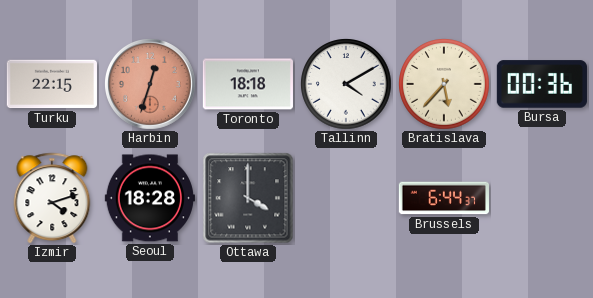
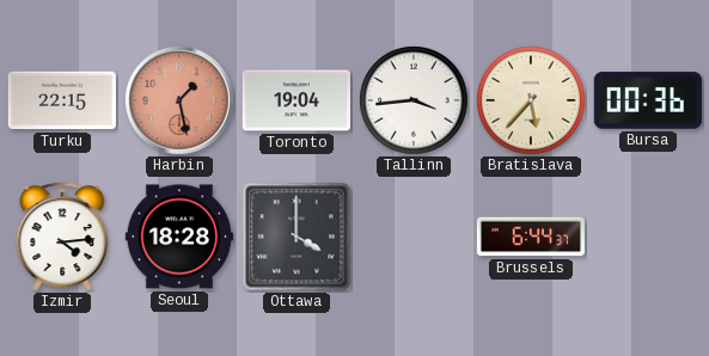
Harbin: 12:33 -> 1:28 (181, 102)
Toronto: 18:18 -> 19:04 (297, 100)
Tallinn: 4:10 -> 3:44 (414, 100)
Izmir: 4:12 -> 4:14 (62, 237)
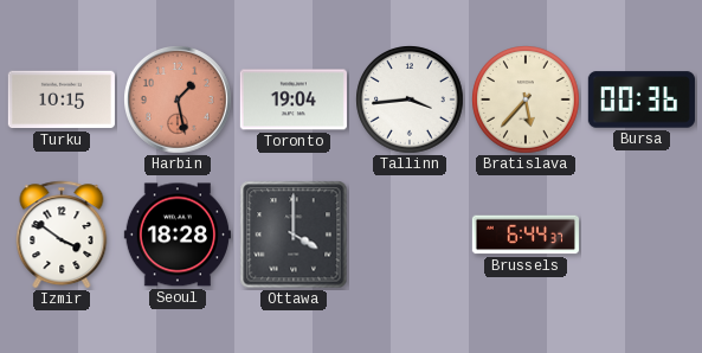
Turku: 22:15 -> 10:15 (62, 100)
Izmir: 4:14 -> 3:51 (62, 235)
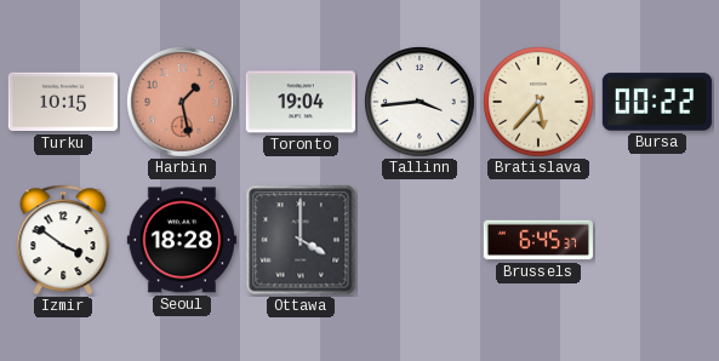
Bursa: 00:36 -> 00:22 (657, 102)
Brussels: 6:44 -> 6:45 (538, 240)
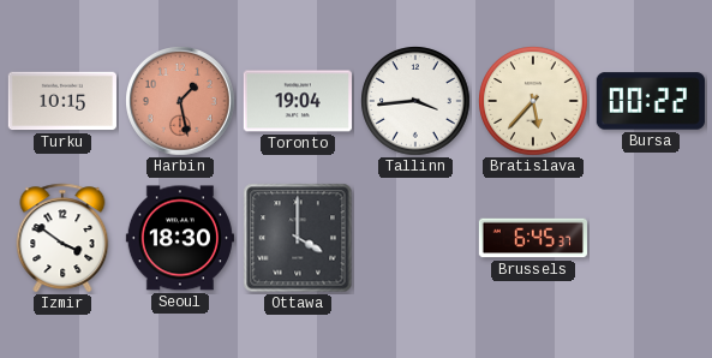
Seoul: 18:28 -> 18:30 (180, 238)
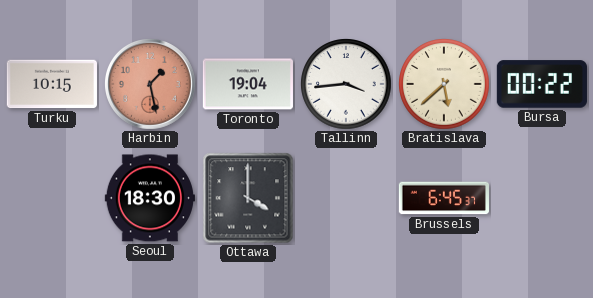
Bratislava: 5:37 -> 5:38 (444, 84)
Izmir: 3:51 -> none (62, 238)
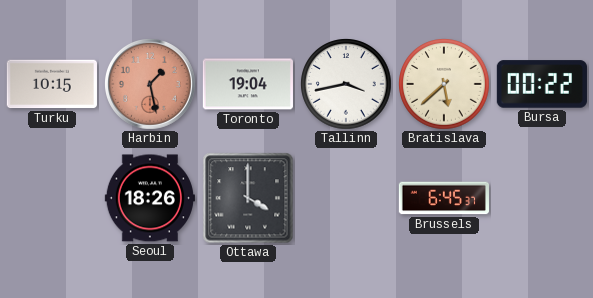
Tallinn: 3:44 -> 3:43 (346, 84)
Seoul: 18:30 -> 18:26 (150, 198)
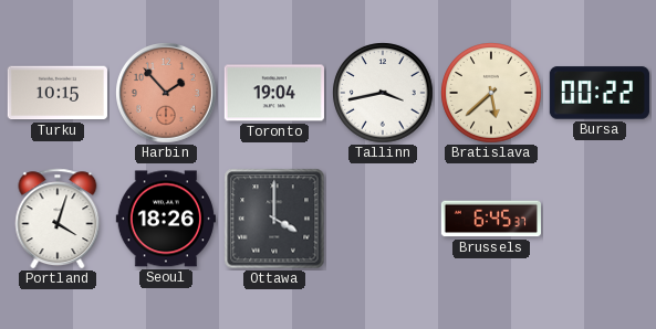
Harbin: 1:28 -> 1:53 (167, 94)
Portland: none -> 4:03 (58, 219)
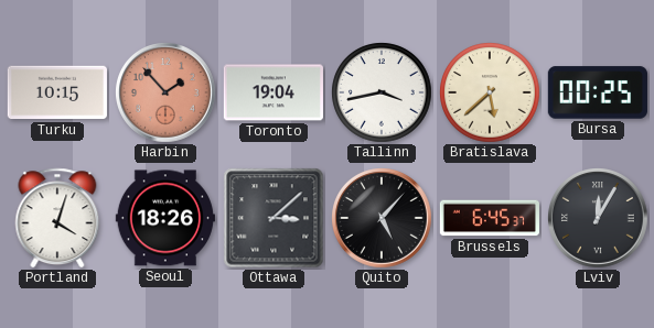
Bursa: 00:22 -> 00:25 (598, 92)
Ottawa: 4:00 -> 3:08 (274, 218)
Quito: none -> 5:07 (383, 219)
Lviv: none -> 12:05 (599, 219)
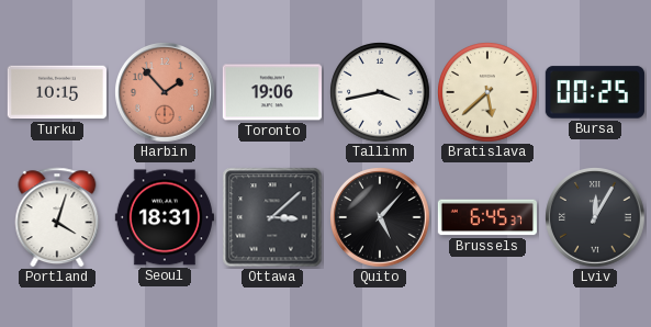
Toronto: 19:04 -> 19:06 (272, 92)
Seoul: 18:26 -> 18:31 (165, 217)
